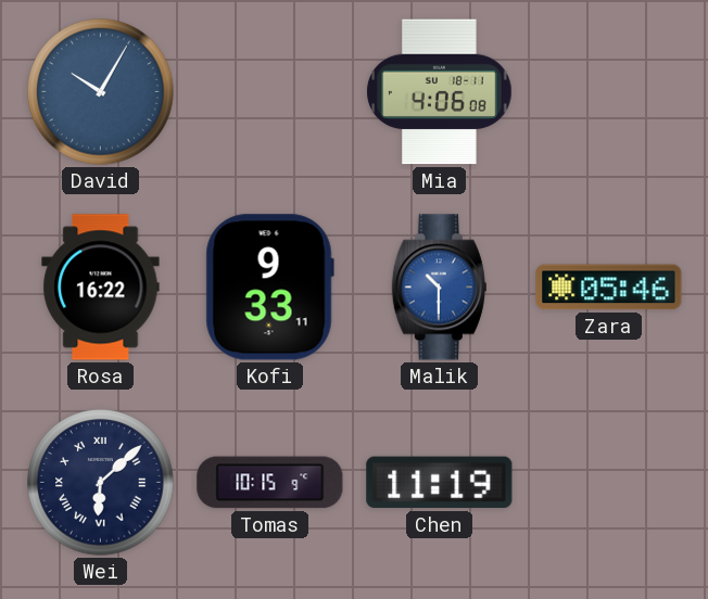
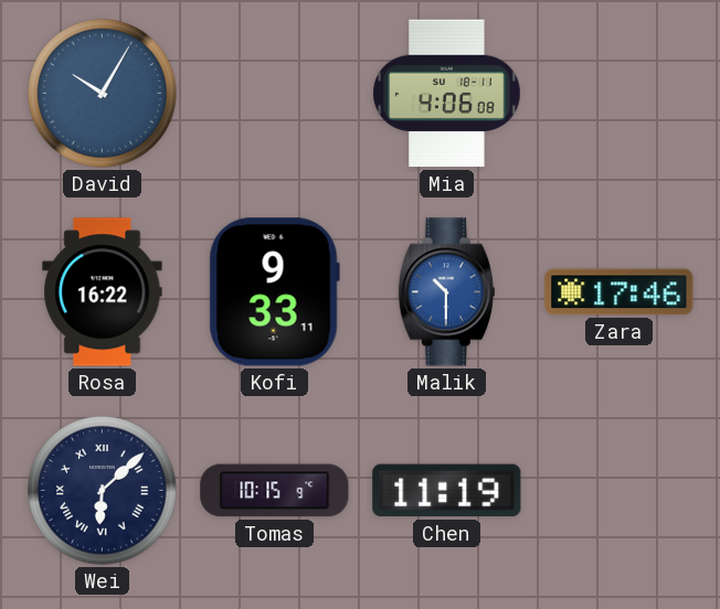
Zara: 05:46 -> 17:46 (620, 292)
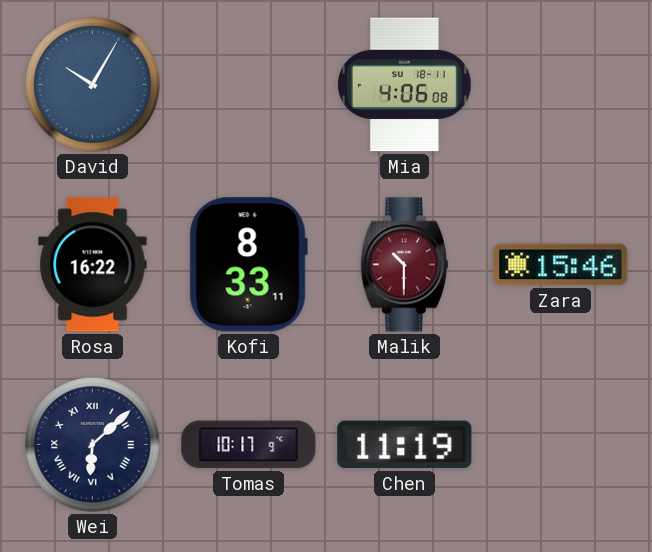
Kofi: 9:33 -> 8:33 (248, 265)
Malik dial: blue -> burgundy (404, 265)
Zara: 17:46 -> 15:46 (561, 265)
Tomas: 10:15 -> 10:17 (249, 445)
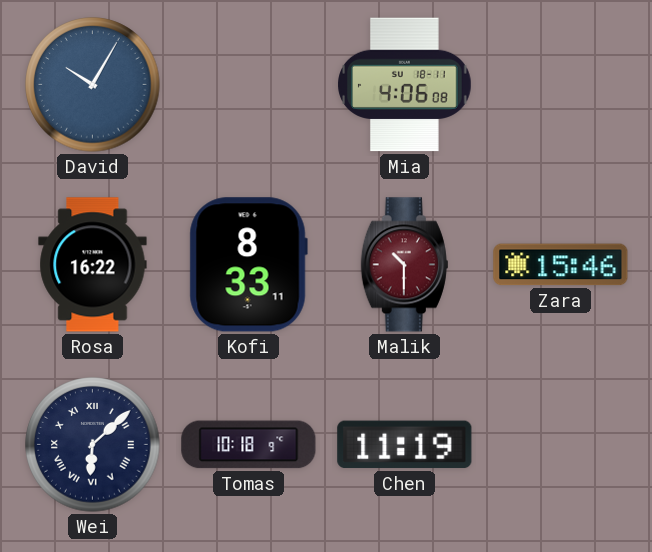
Tomas: 10:17 -> 10:18 (249, 445)
